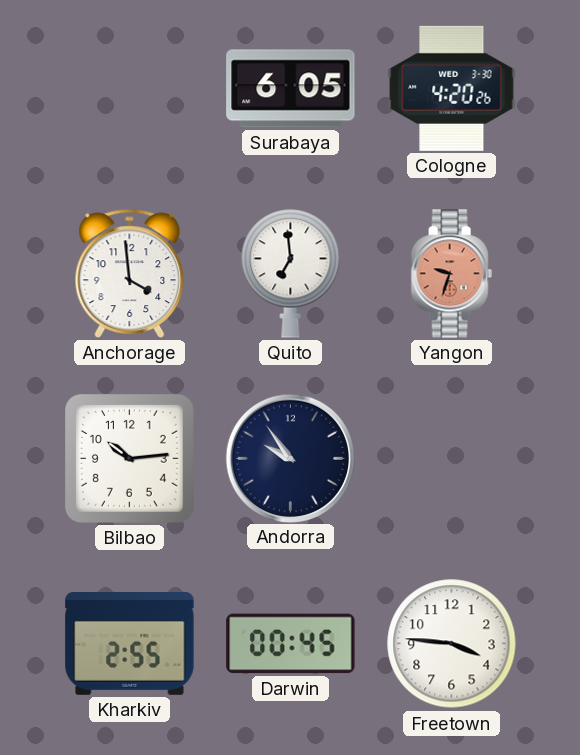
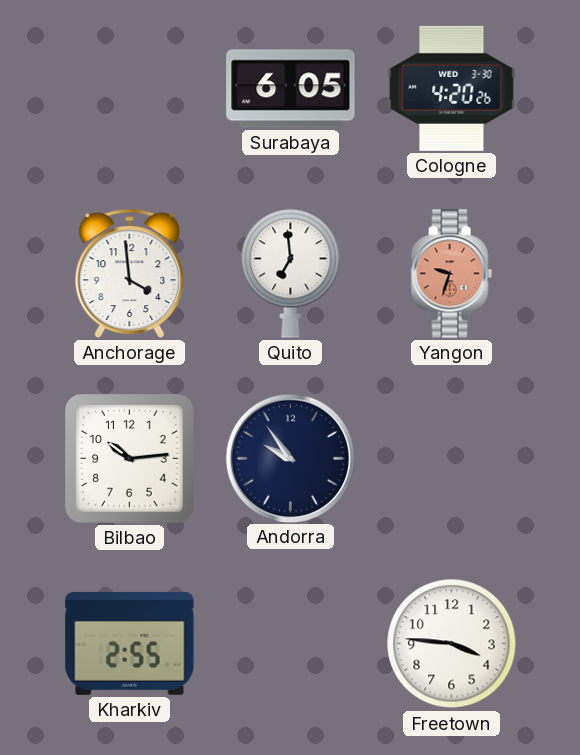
Darwin: 00:45 -> none (291, 644)
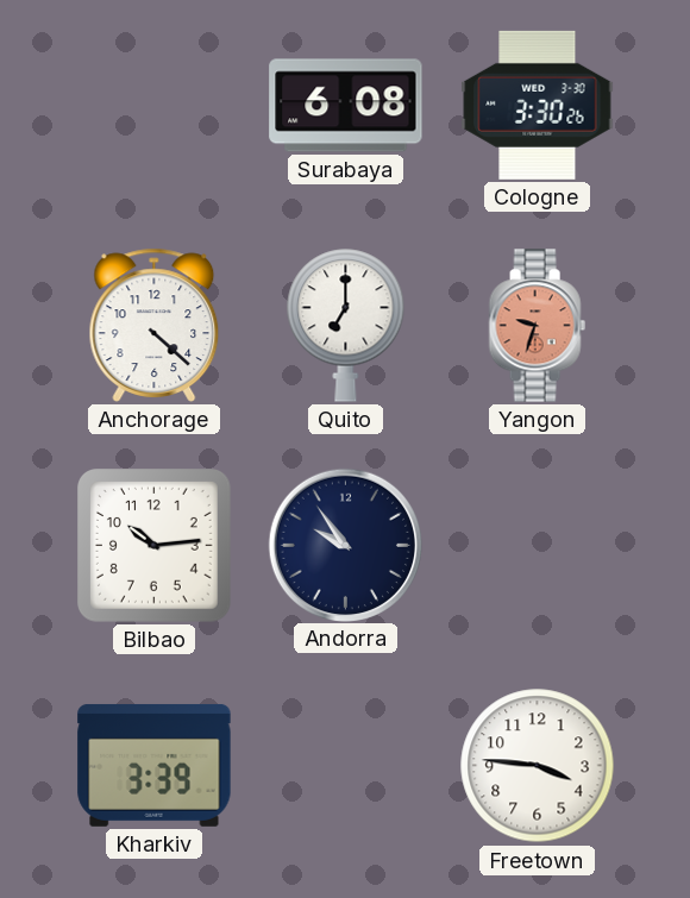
Surabaya: 6:05 -> 6:08 (346, 106)
Cologne: 4:20 -> 3:30 (538, 105)
Anchorage: 3:59 -> 4:22 (155, 325)
Quito: 6:59 -> 7:00 (346, 325)
Kharkiv: 2:55 -> 3:39 (155, 765)
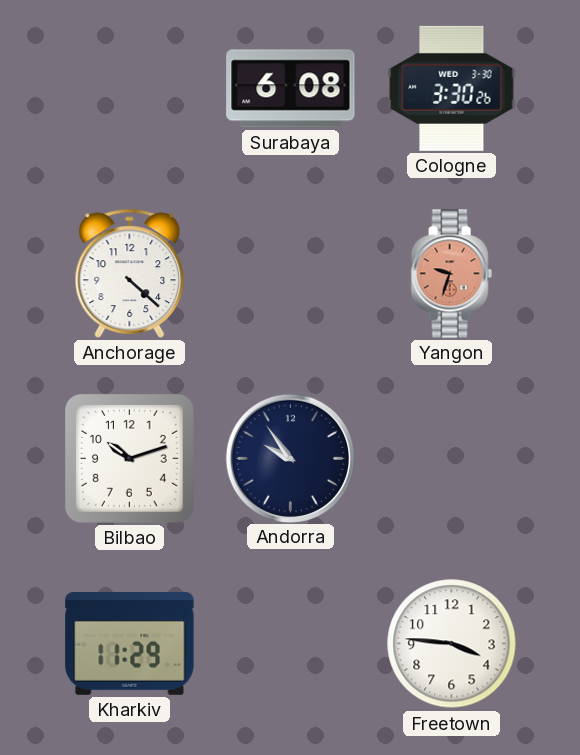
Quito: 7:00 -> none (346, 325)
Bilbao: 10:14 -> 10:12 (130, 459)
Kharkiv: 3:39 -> 11:29 (130, 643)
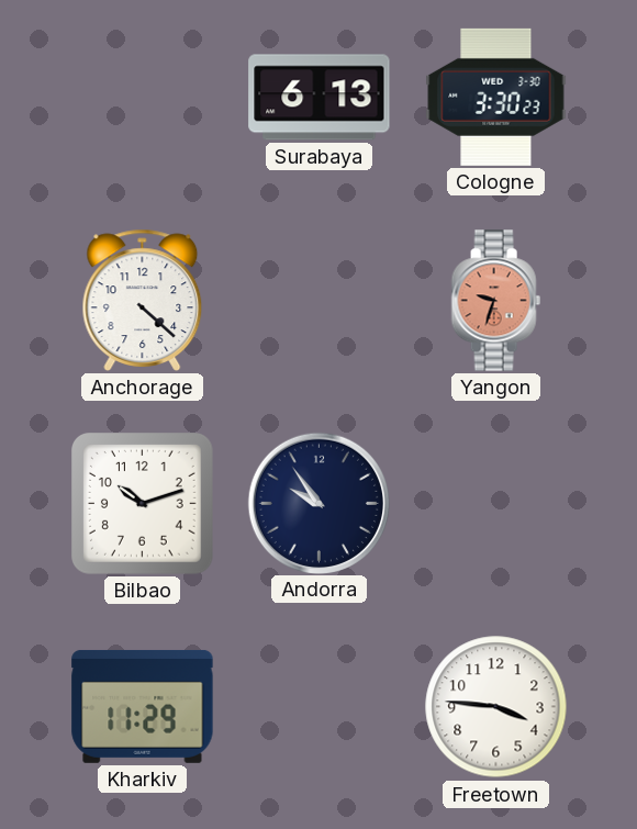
Surabaya: 6:08 -> 6:13 (320, 98)
Cologne: 3:30:26 -> 3:30:23 (496, 97)
